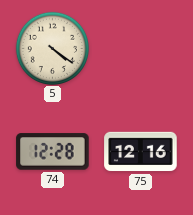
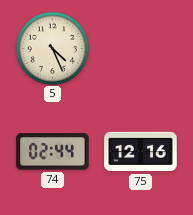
5: 4:21 -> 4:26 (52, 48)
74: 12:28 -> 02:44 (53, 152)
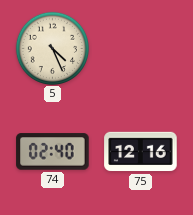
74: 02:44 -> 02:40 (53, 152)
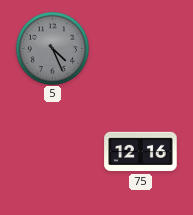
5 dial: cream -> grey (52, 48)
74: 02:40 -> none (53, 152)
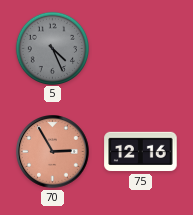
70: none -> 2:55 (53, 152)
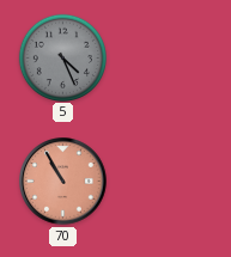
70: 2:55 -> 10:55 (63, 182)
75: 12:16 -> none (141, 152)
